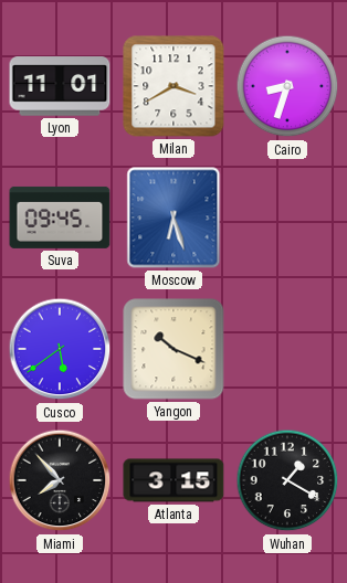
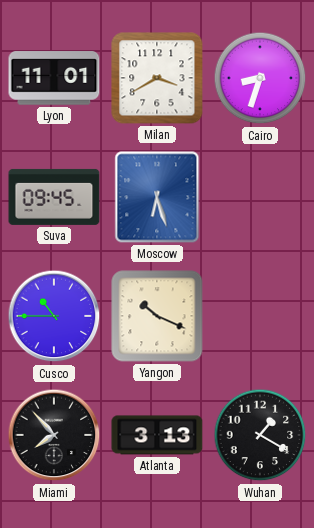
Cusco: 5:39 -> 10:45 (54, 316)
Atlanta: 3:15 -> 3:13 (157, 435)
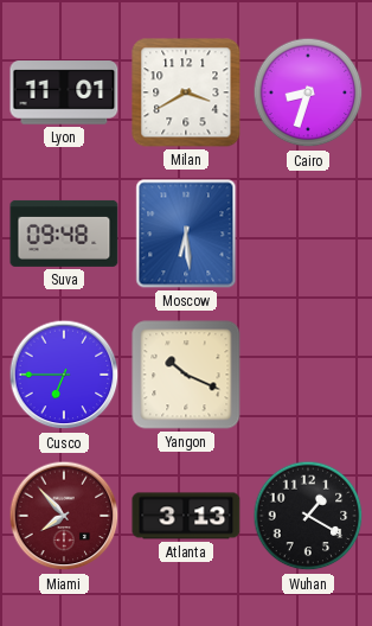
Suva: 09:45 -> 09:48 (64, 234)
Moscow: 6:27 -> 6:29 (186, 234)
Cusco: 10:45 -> 6:45 (64, 375)
Miami dial: black -> burgundy (64, 516)
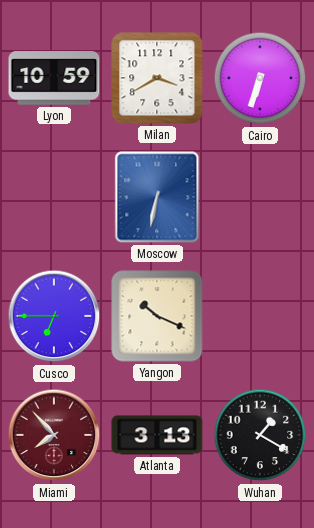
Lyon: 11:01 -> 10:59 (54, 78)
Cairo: 8:33 -> 6:33 (260, 78)
Suva: 09:48 -> none (64, 234)
Moscow: 6:29 -> 6:32 (157, 197)
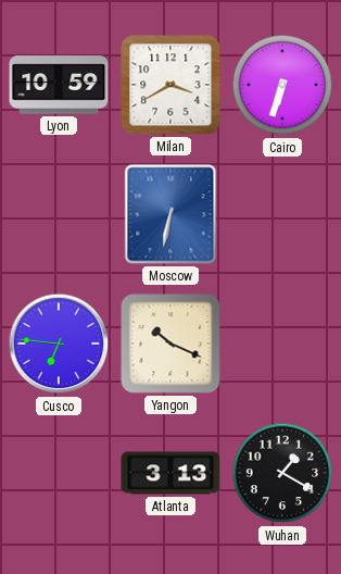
Cusco: 6:45 -> 6:46 (59, 344)
Miami: 7:53 -> none (54, 435)
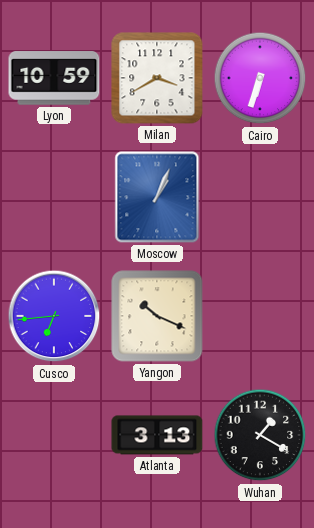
Moscow: 6:32 -> 1:04 (157, 197)
Cusco: 6:46 -> 6:44 (54, 316)
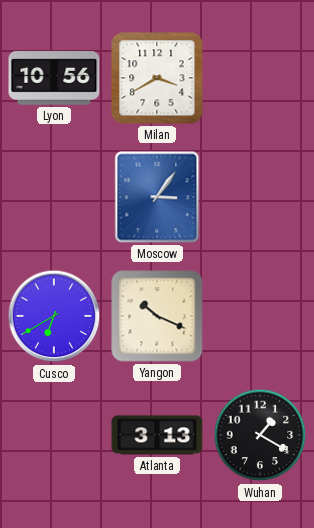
Lyon: 10:59 -> 10:56 (54, 78)
Cairo: 6:33 -> none (260, 78)
Moscow: 1:04 -> 3:06 (157, 197)
Cusco: 6:44 -> 6:40 (54, 316)
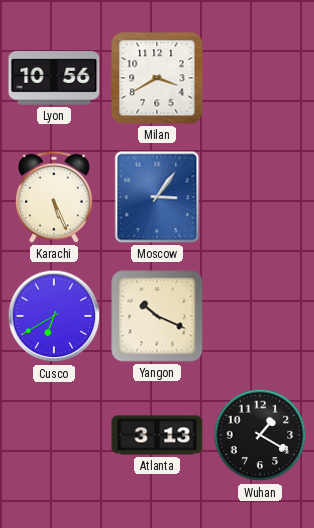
Karachi: none -> 5:26 (55, 197)
